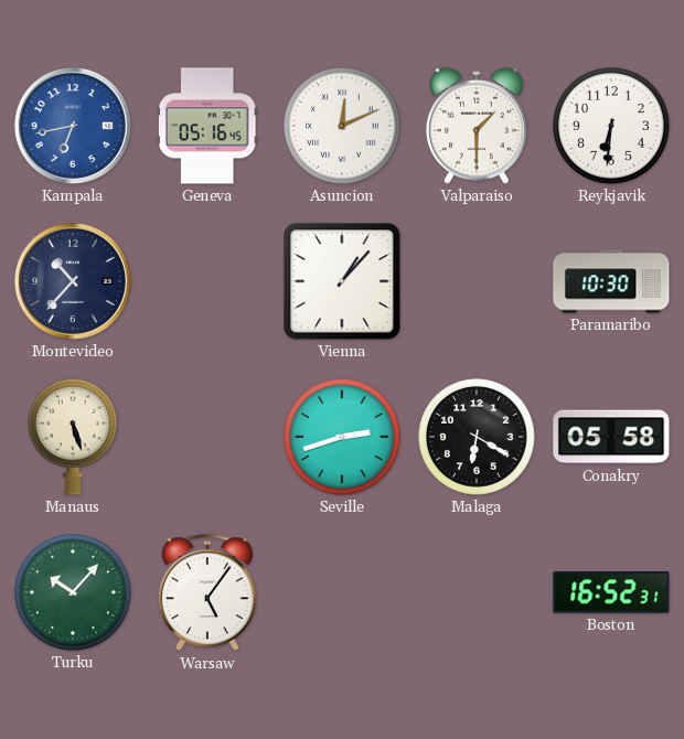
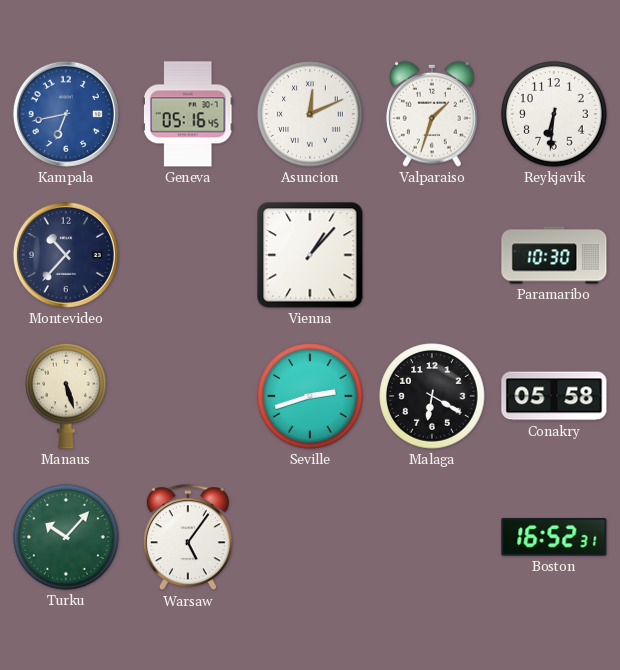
Valparaiso: 1:30 -> 1:33 (432, 114)
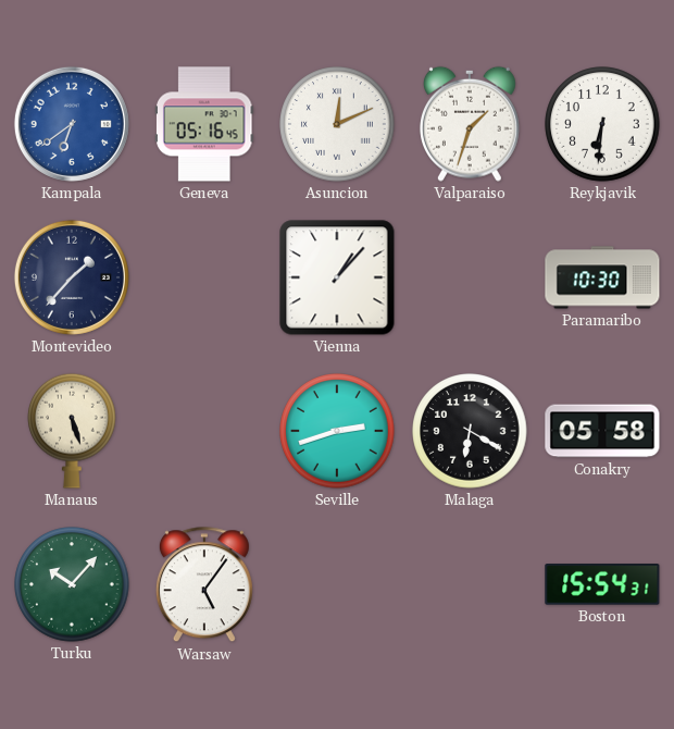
Kampala: 6:43 -> 6:39 (72, 124)
Montevideo: 10:37 -> 1:37 (72, 277)
Boston: 16:52 -> 15:54 (602, 585)
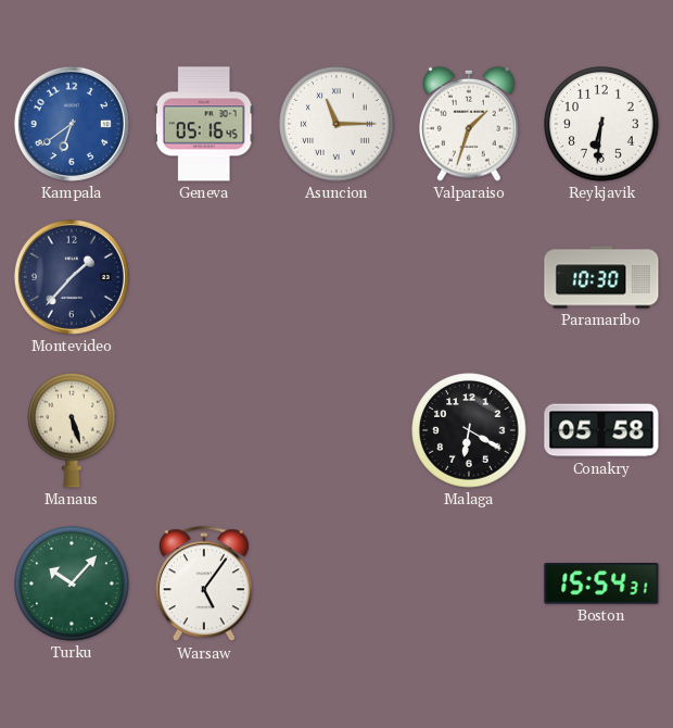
Asuncion: 12:11 -> 11:15 (336, 124)
Vienna: 1:07 -> none (337, 277)
Seville: 2:42 -> none (337, 431)
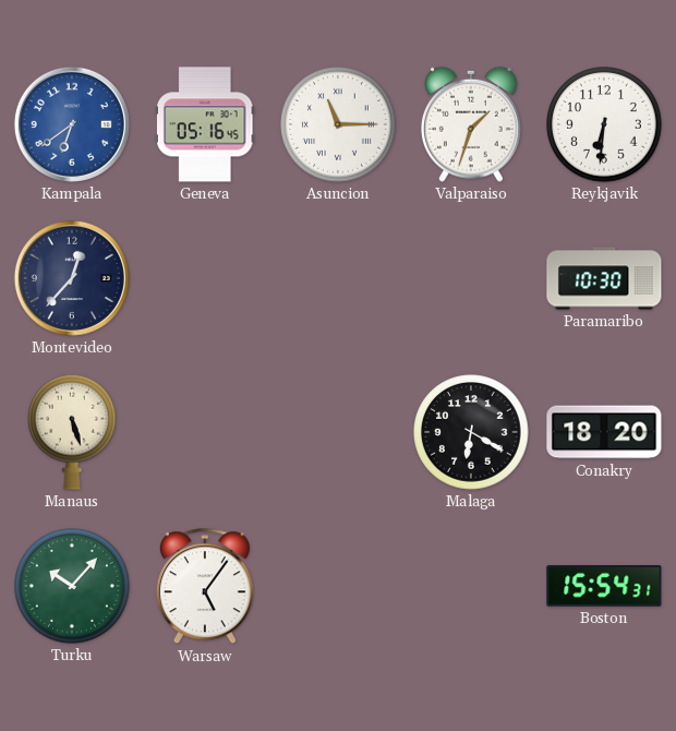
Montevideo: 1:37 -> 12:37 (72, 278)
Conakry: 05:58 -> 18:20 (604, 432)
